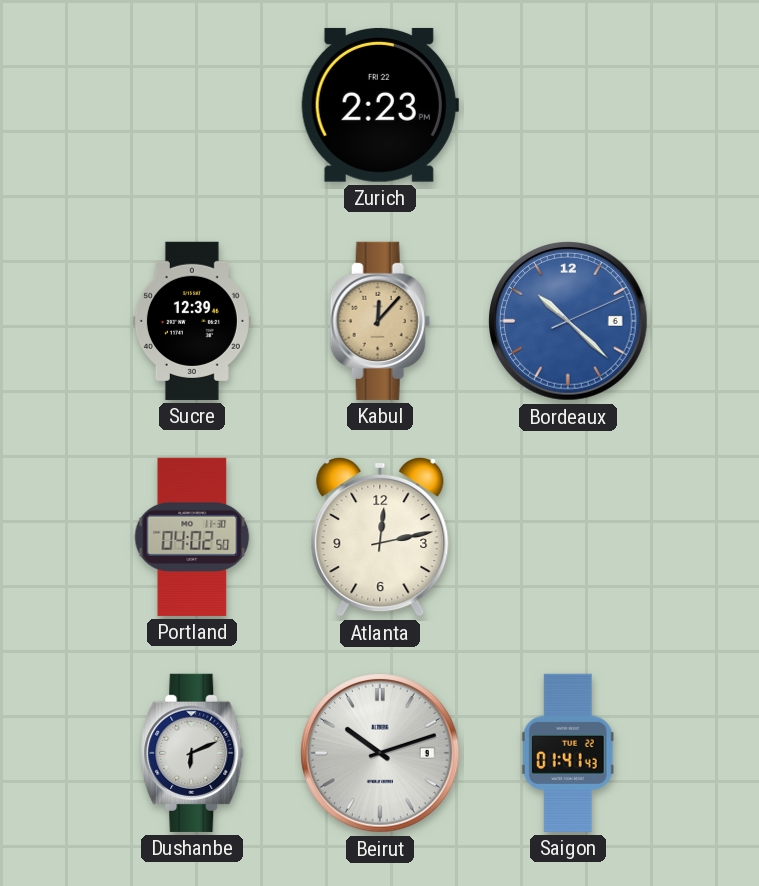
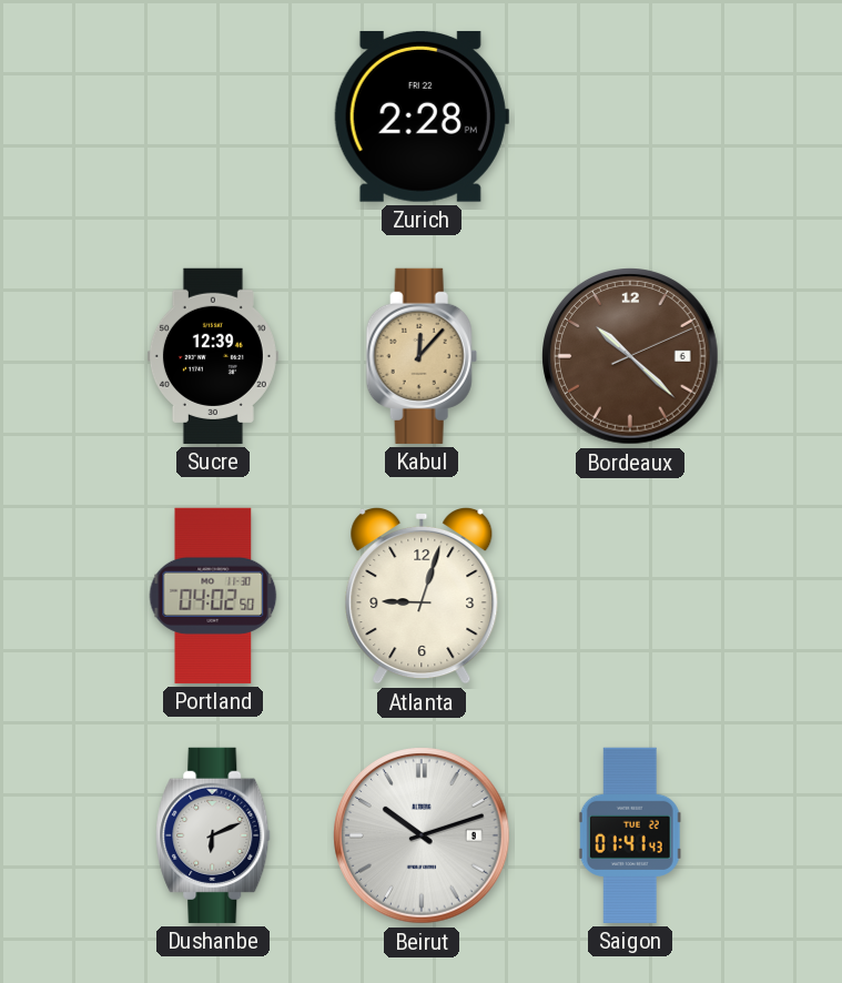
Zurich: 2:23 -> 2:28 (422, 116)
Bordeaux dial: blue -> brown (631, 357)
Atlanta: 12:13 -> 9:03 (422, 596)
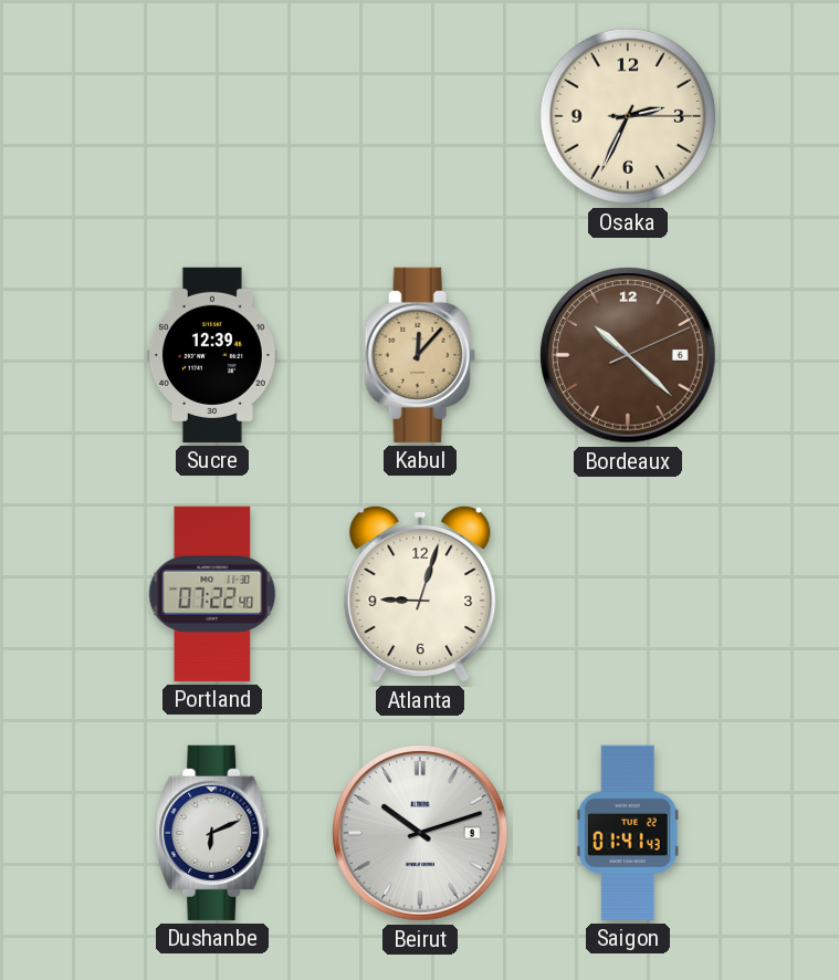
Zurich: 2:28 -> none (422, 116)
Osaka: none -> 2:34 (628, 116)
Portland: 04:02 -> 07:22 (212, 594)
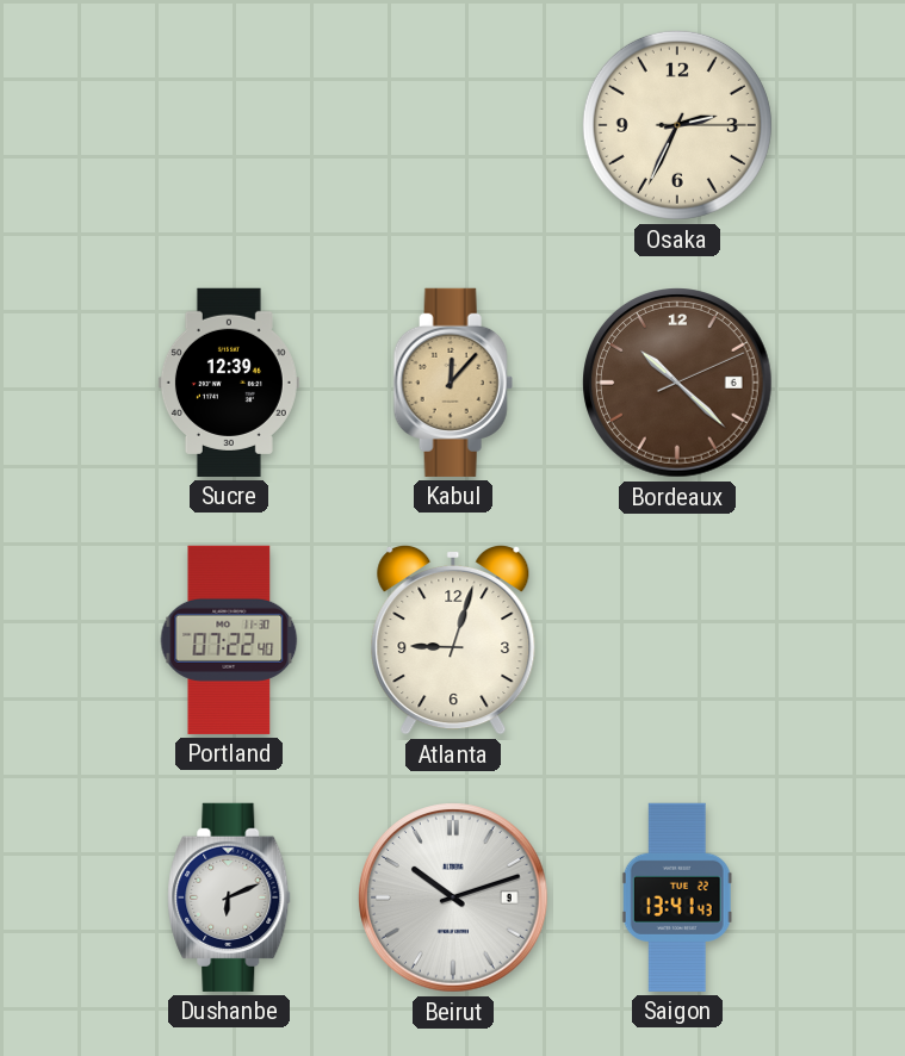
Saigon: 01:41 -> 13:41 (677, 897)
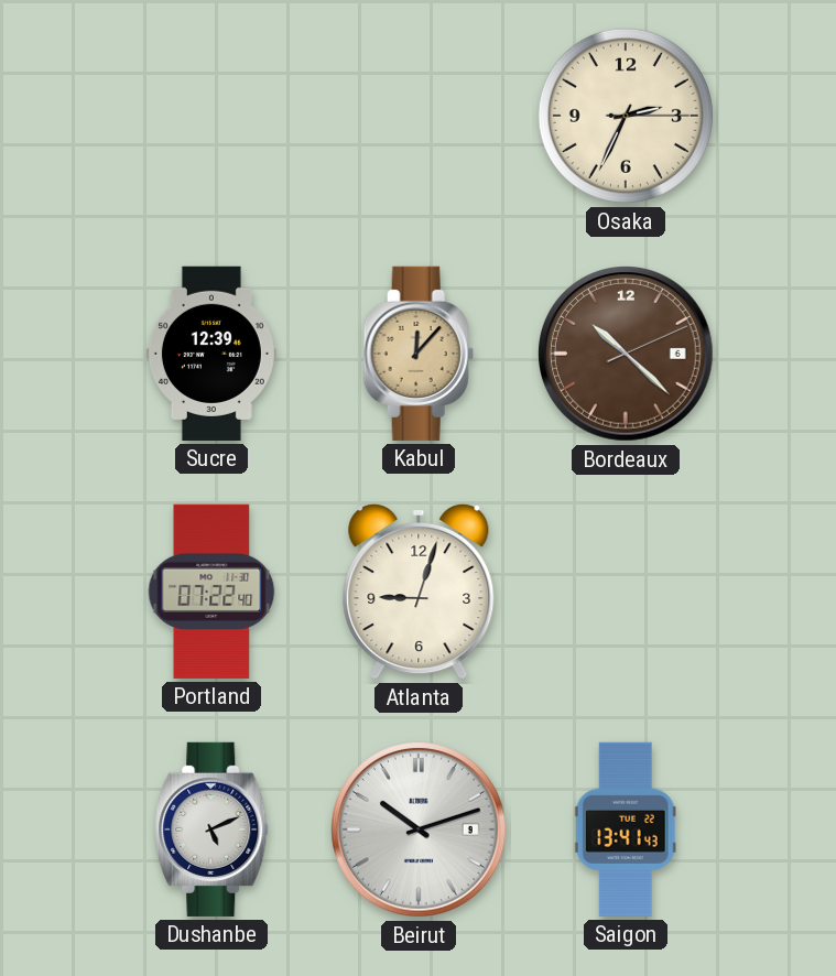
Dushanbe: 6:11 -> 5:11 (211, 829)
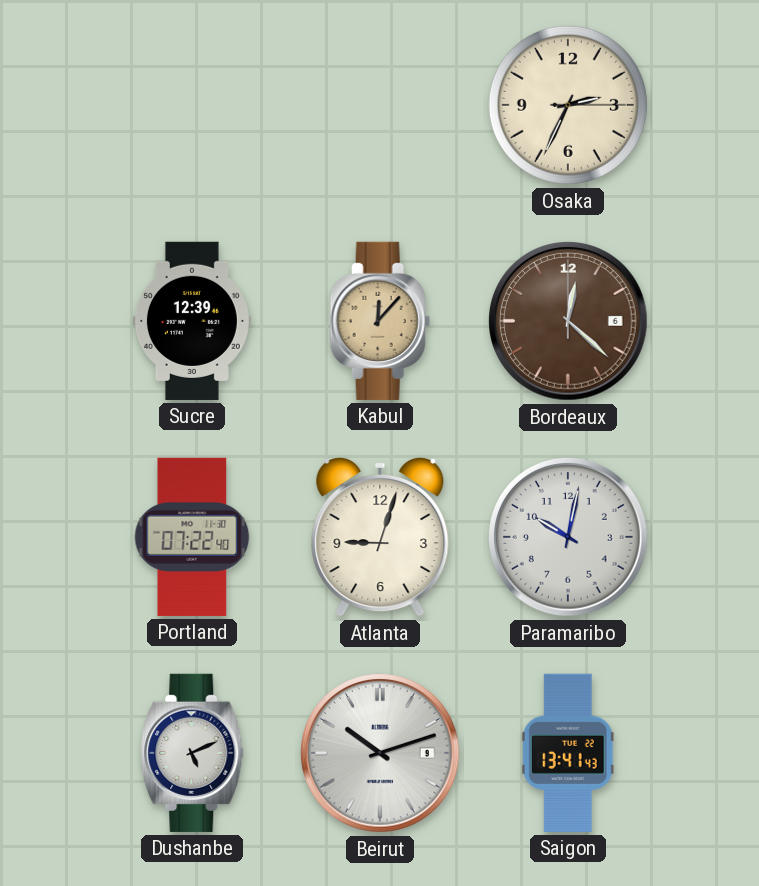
Bordeaux: 10:22 -> 12:22 (569, 322)
Paramaribo: none -> 10:02 (569, 538)
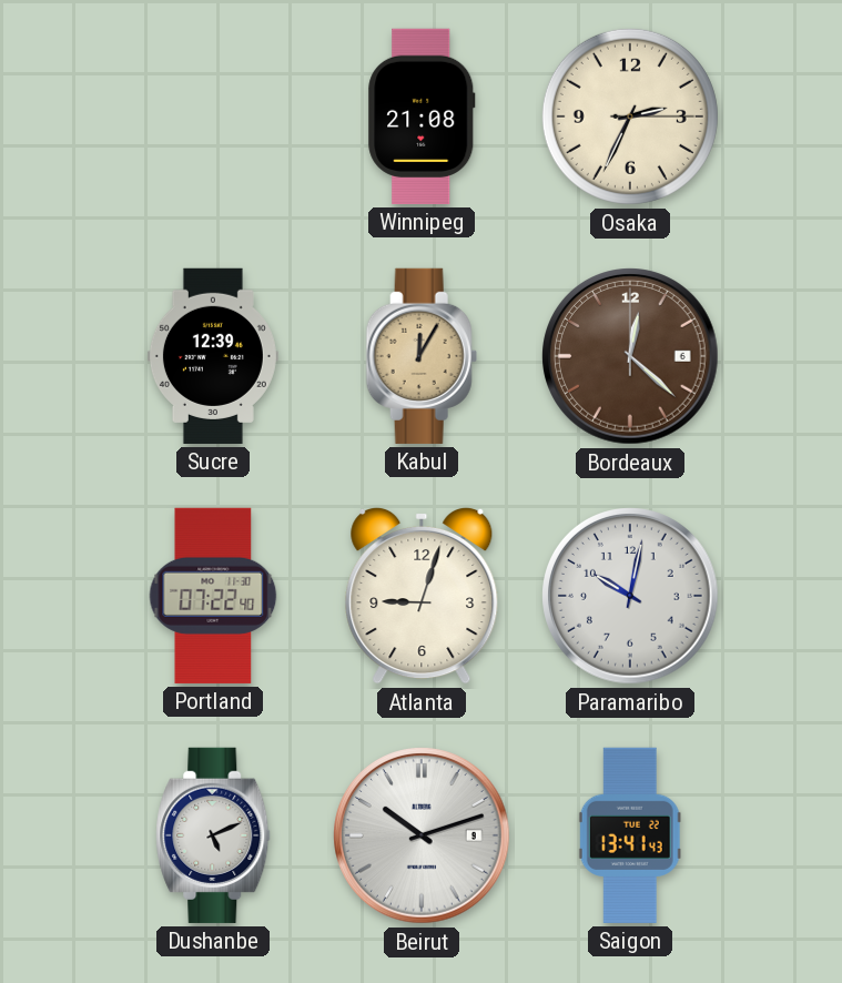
Winnipeg: none -> 21:08 (422, 116)
Kabul: 12:07 -> 12:05 (422, 356)
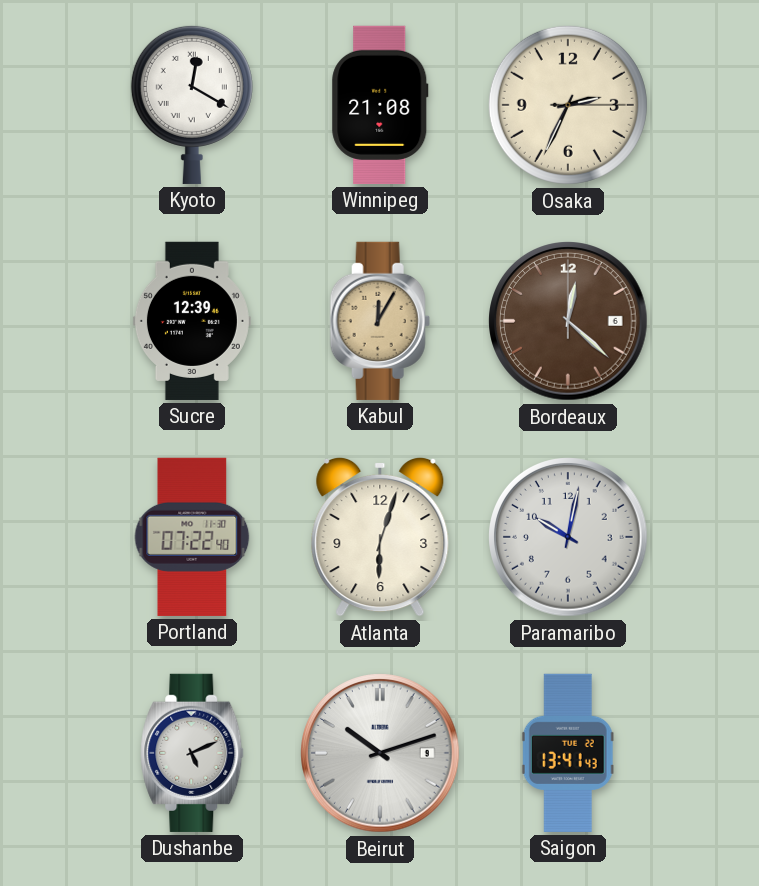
Kyoto: none -> 12:20 (192, 104)
Atlanta: 9:03 -> 6:03 (380, 537)
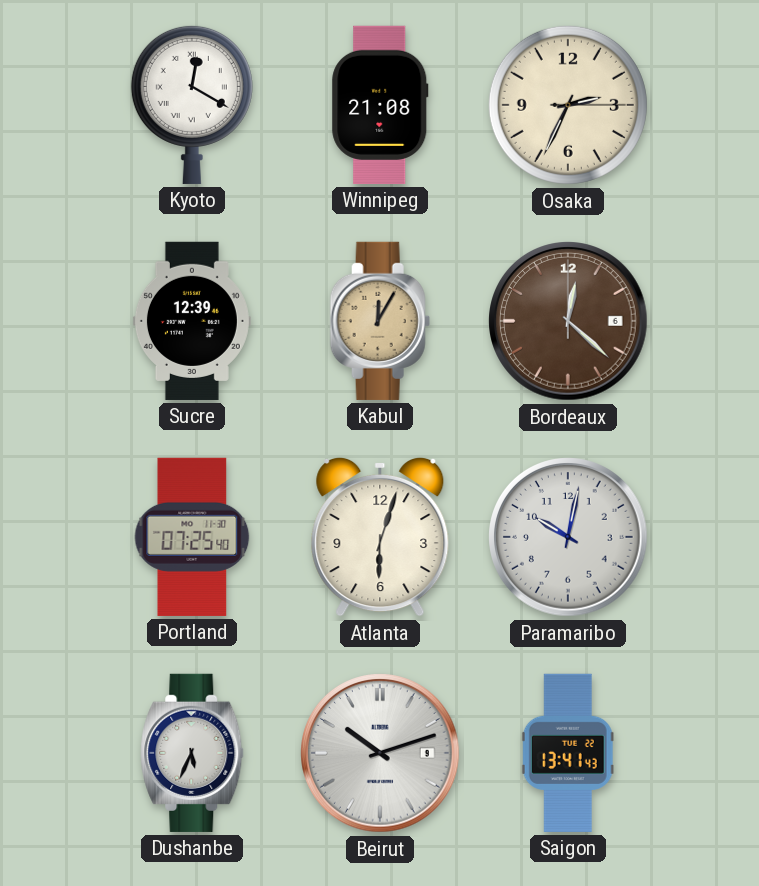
Portland: 07:22 -> 07:25 (192, 537)
Dushanbe: 5:11 -> 5:34 (192, 753)
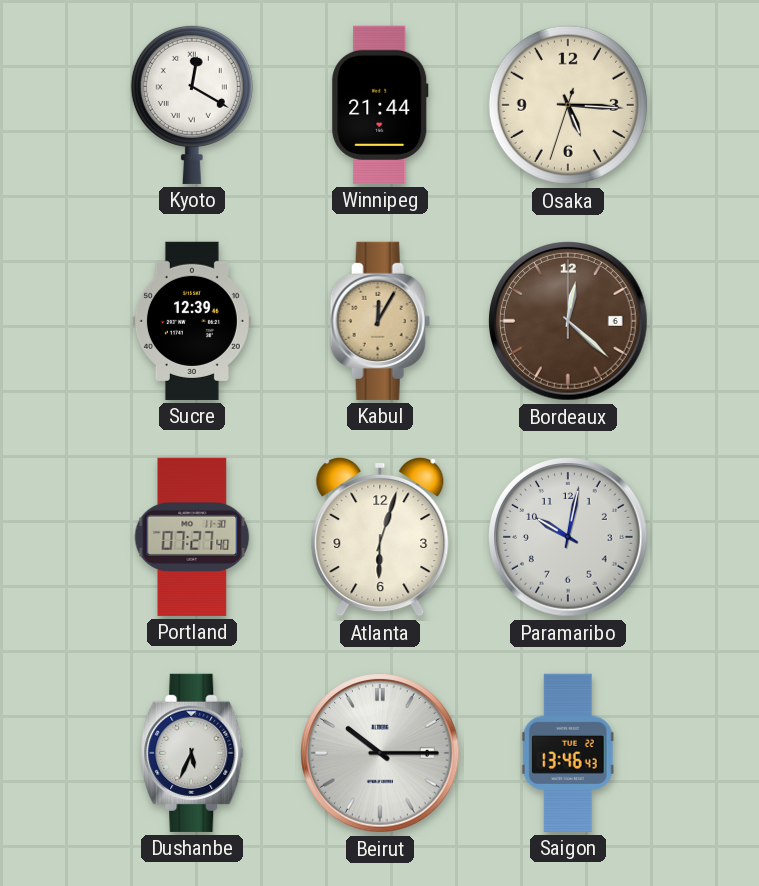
Winnipeg: 21:08 -> 21:44 (380, 105)
Osaka: 2:34 -> 5:15 (568, 105)
Portland: 07:25 -> 07:27 (192, 537)
Beirut: 10:12 -> 10:15 (381, 754)
Saigon: 13:41 -> 13:46 (568, 753)
